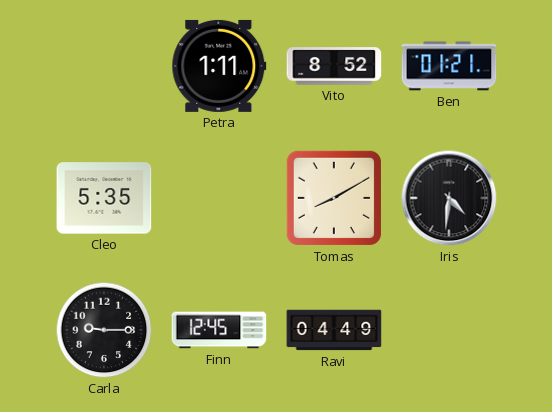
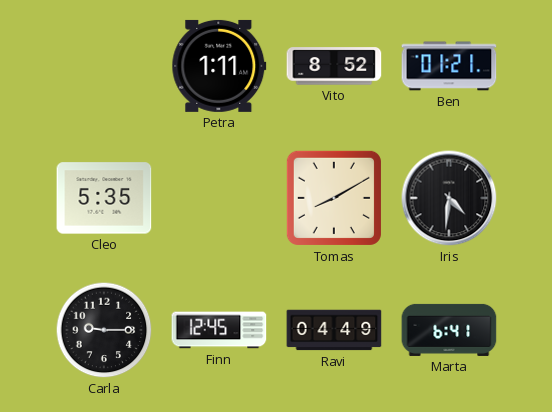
Marta: none -> 6:41 (449, 330)
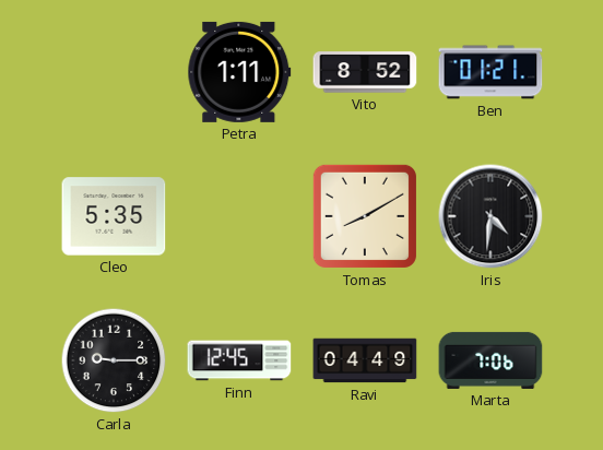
Marta: 6:41 -> 7:06 (490, 360)
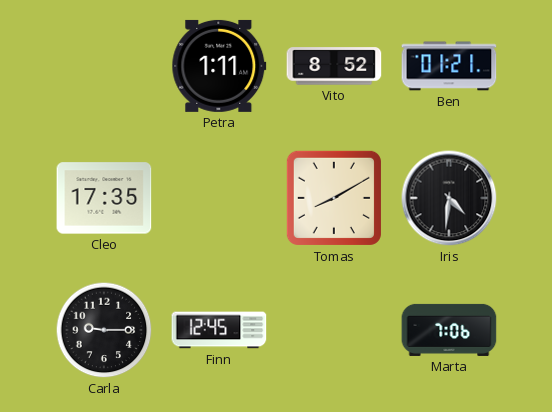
Cleo: 5:35 -> 17:35 (104, 198)
Ravi: 04:49 -> none (365, 360)
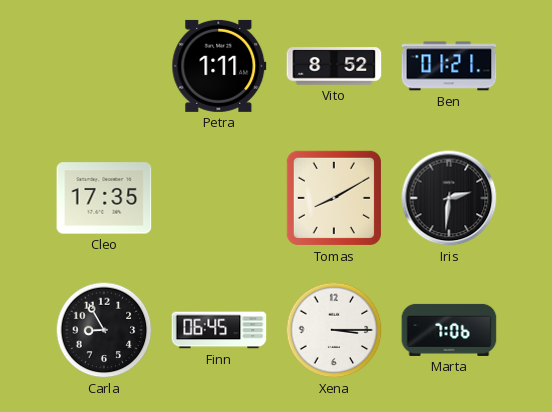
Iris: 4:31 -> 2:31 (449, 198)
Carla: 9:15 -> 8:55 (104, 330)
Finn: 12:45 -> 06:45 (219, 330)
Xena: none -> 3:15 (334, 330)
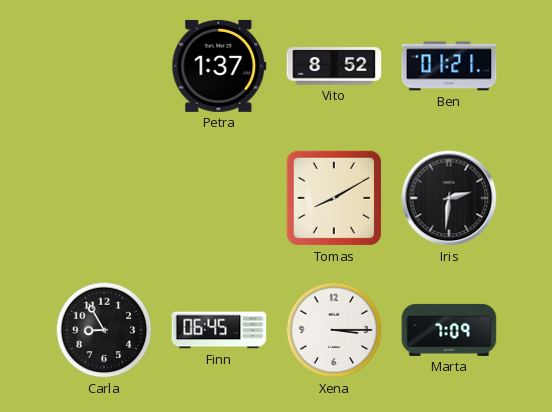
Petra: 1:11 -> 1:37 (219, 66)
Cleo: 17:35 -> none (104, 198)
Marta: 7:06 -> 7:09 (449, 330)
